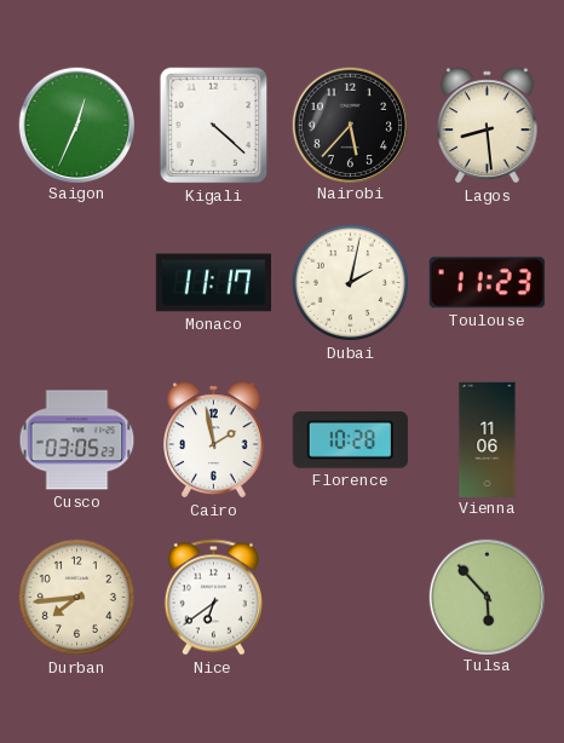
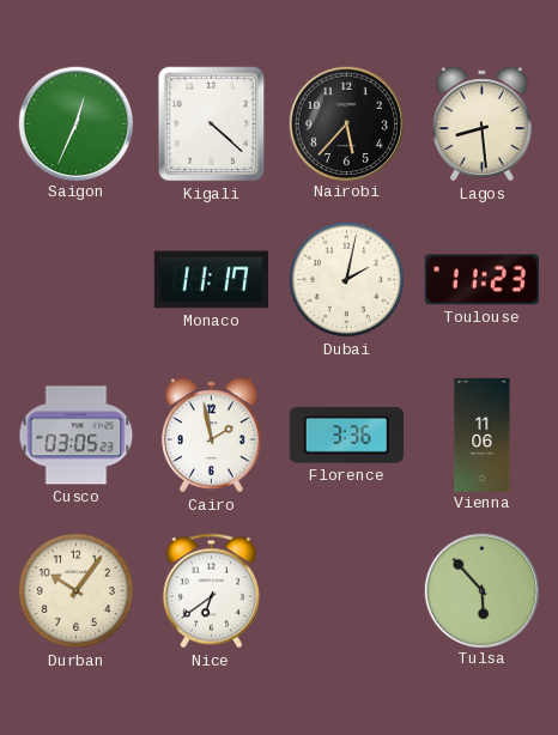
Florence: 10:28 -> 3:36 (346, 436)
Durban: 7:44 -> 10:06 (75, 590)
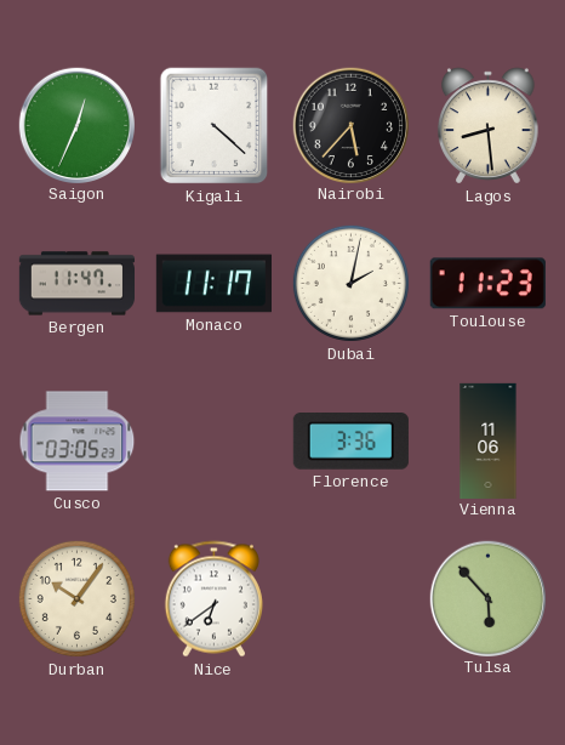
Bergen: none -> 11:47 (76, 284)
Cairo: 1:58 -> none (212, 436)
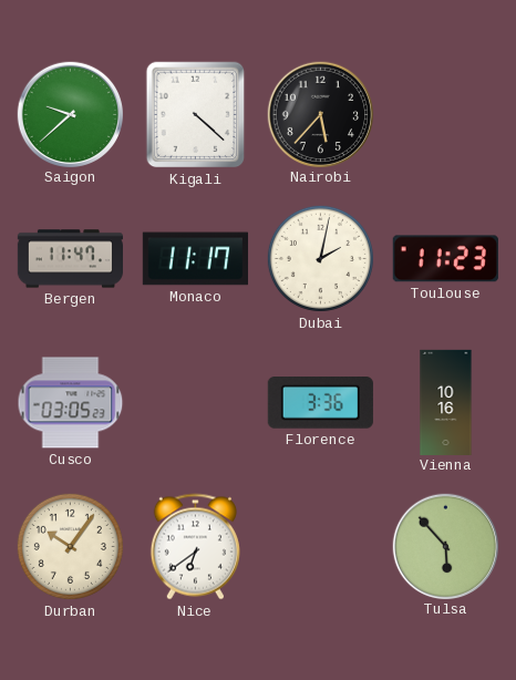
Saigon: 12:34 -> 9:38 (70, 114)
Lagos: 8:29 -> none (489, 126)
Vienna: 11:06 -> 10:16 (446, 402)
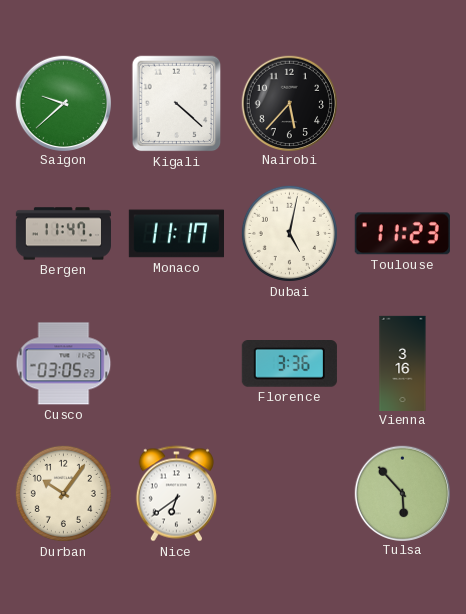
Dubai: 2:02 -> 5:02 (289, 233)
Vienna: 10:16 -> 3:16 (403, 363)
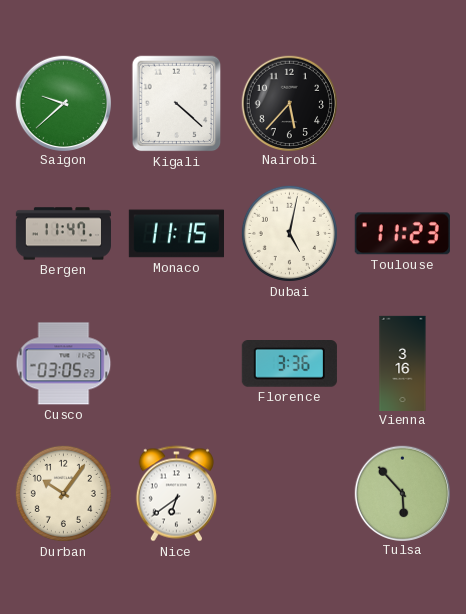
Monaco: 11:17 -> 11:15 (176, 234)
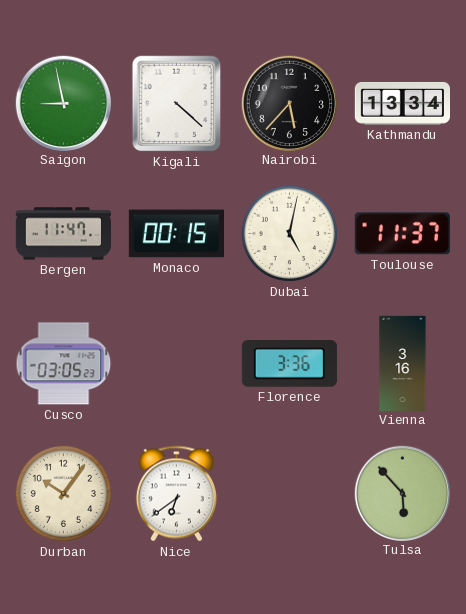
Saigon: 9:38 -> 8:58 (63, 103)
Kathmandu: none -> 13:34 (402, 103)
Monaco: 11:15 -> 00:15 (176, 234)
Toulouse: 11:23 -> 11:37 (402, 234)
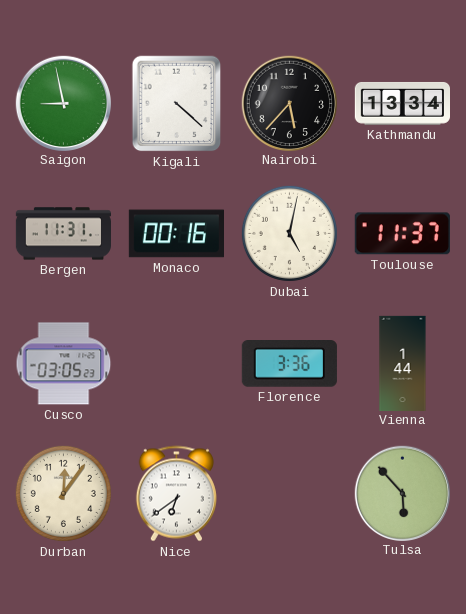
Bergen: 11:47 -> 11:31 (63, 234)
Monaco: 00:15 -> 00:16 (176, 234)
Vienna: 3:16 -> 1:44 (403, 363)
Durban: 10:06 -> 12:06 (63, 493)
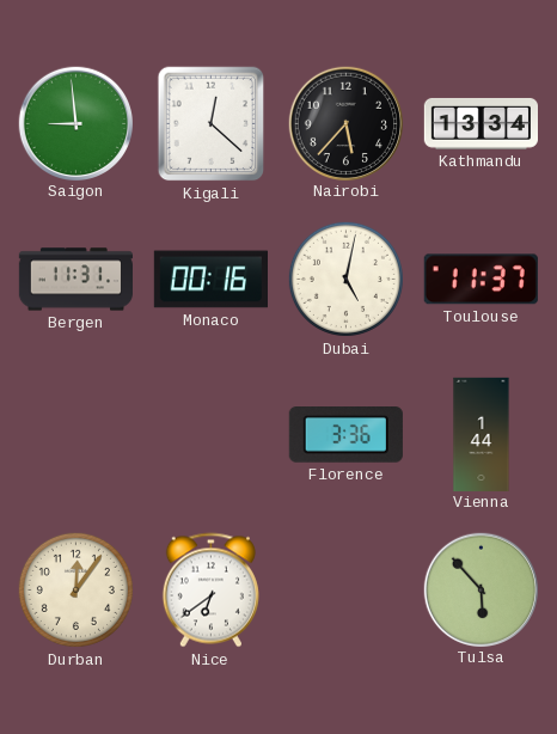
Saigon: 8:58 -> 8:59 (75, 123)
Kigali: 4:22 -> 12:22 (212, 124)
Cusco: 03:05 -> none (64, 364)
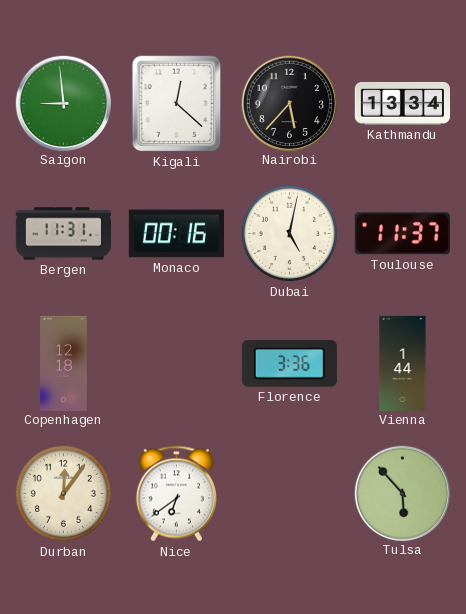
Copenhagen: none -> 12:18 (64, 363)
